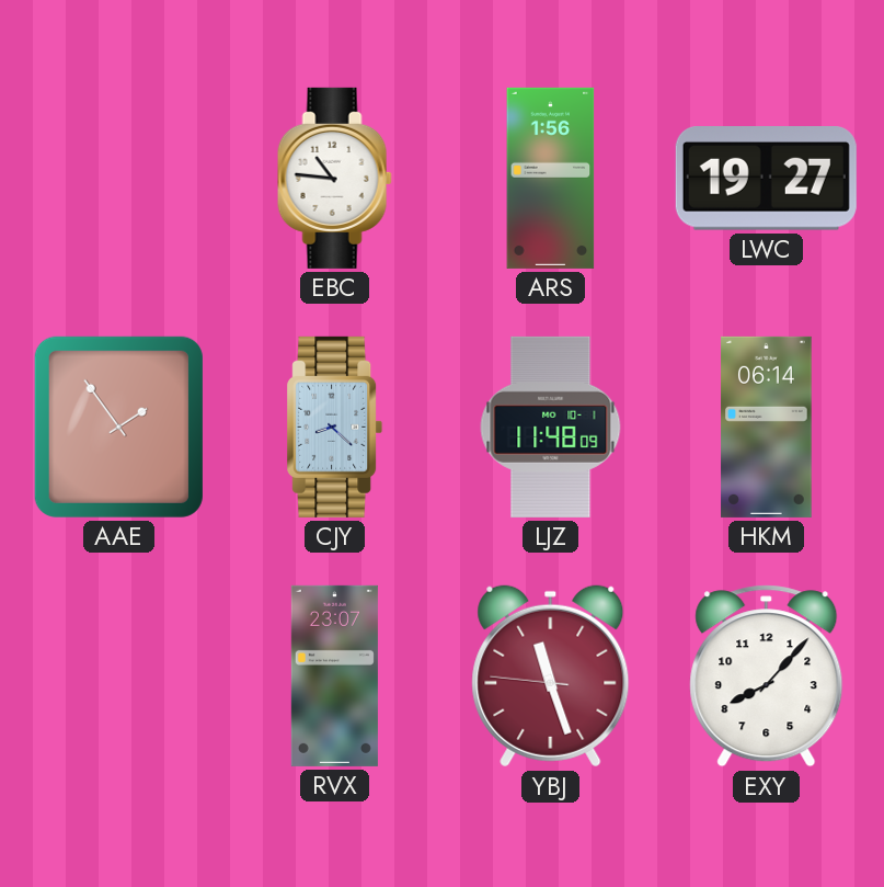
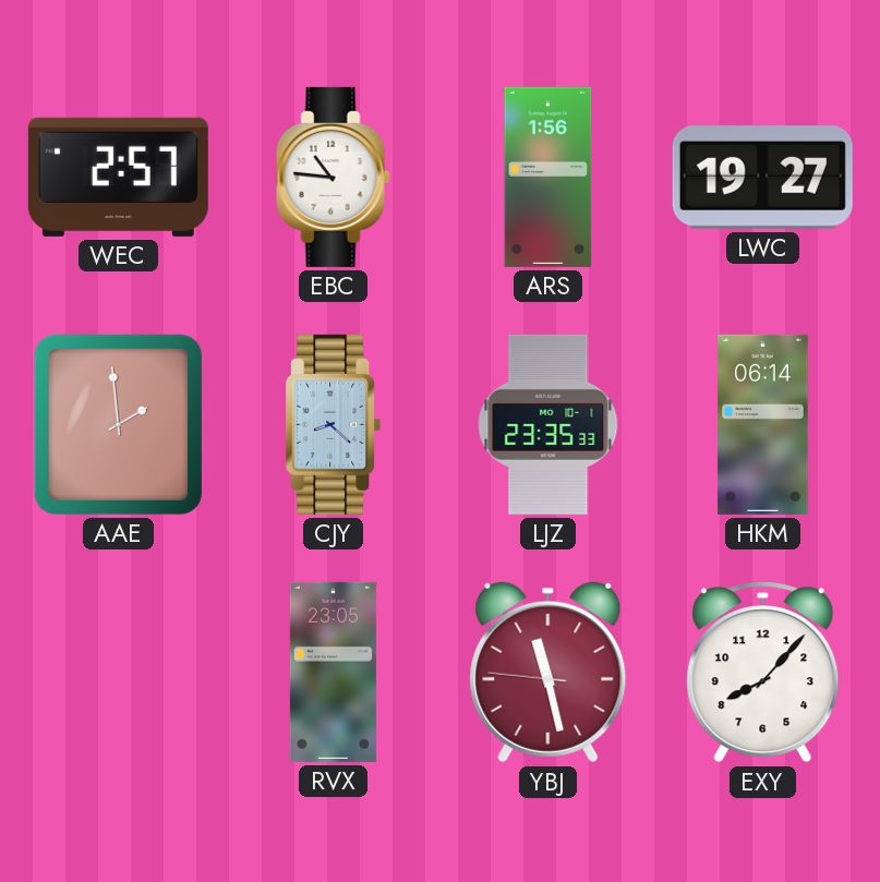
WEC: none -> 2:57 (118, 177)
AAE: 1:54 -> 1:59 (118, 424)
LJZ: 11:48 -> 23:35 (549, 424)
RVX: 23:07 -> 23:05 (333, 672)
YBJ: 11:26 -> 11:27 (549, 673)
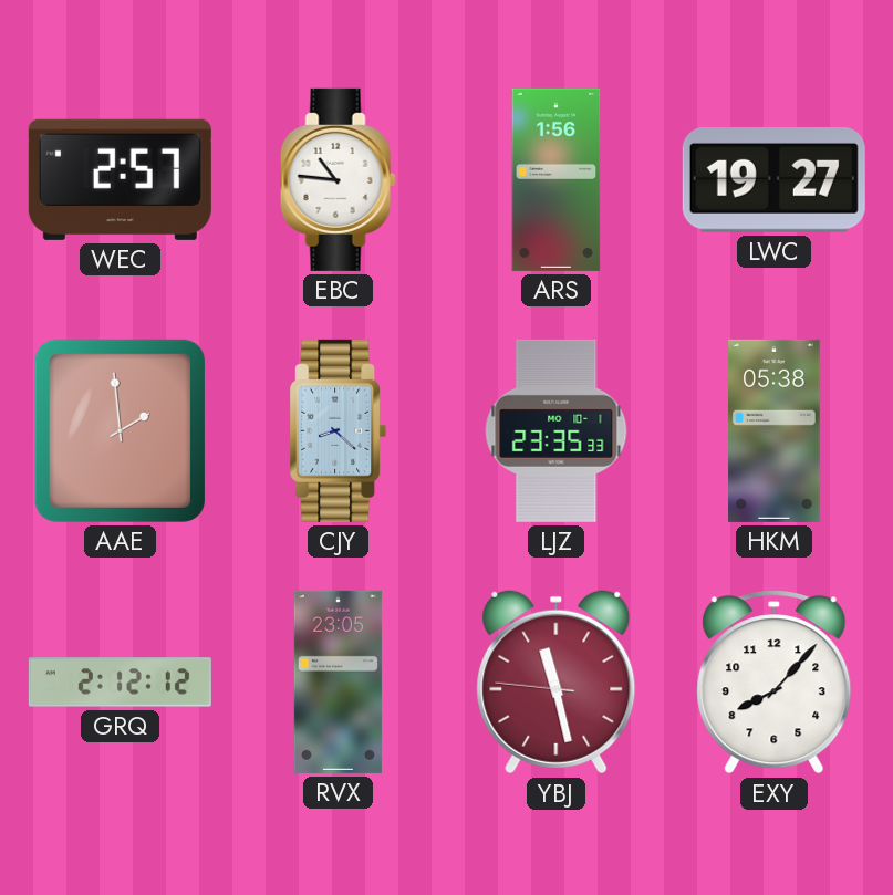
HKM: 06:14 -> 05:38 (775, 430)
GRQ: none -> 2:12 (120, 683)
